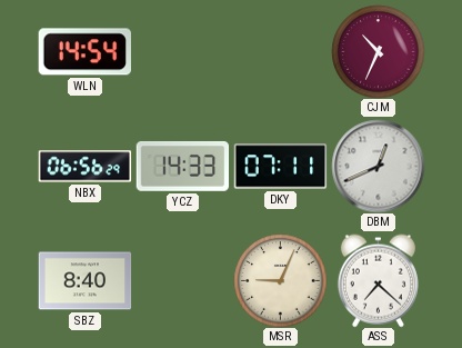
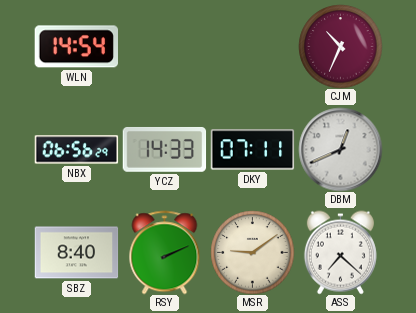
RSY: none -> 2:11 (165, 252)
MSR: 9:04 -> 9:09 (252, 252)
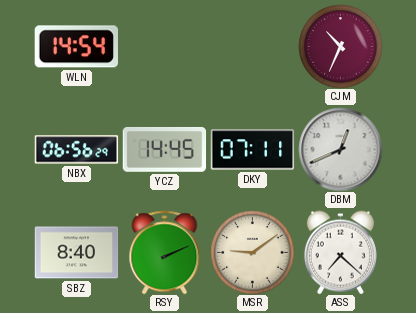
YCZ: 14:33 -> 14:45 (164, 149)
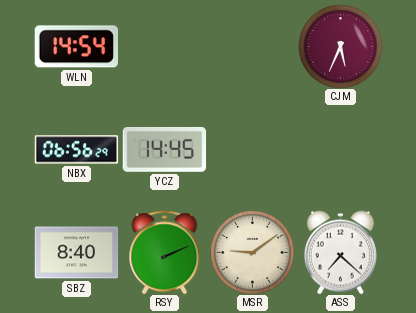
CJM: 10:34 -> 5:34 (340, 46)
DKY: 07:11 -> none (252, 150)
DBM: 12:41 -> none (340, 149)
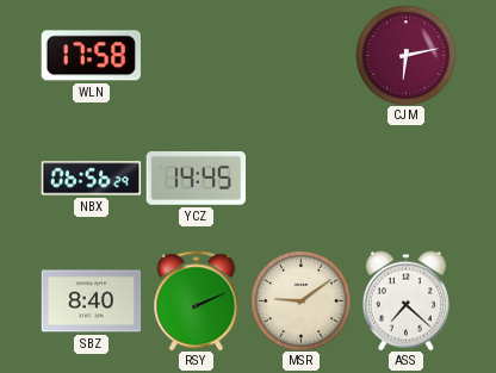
WLN: 14:54 -> 17:58 (91, 56)
CJM: 5:34 -> 6:13 (405, 55)
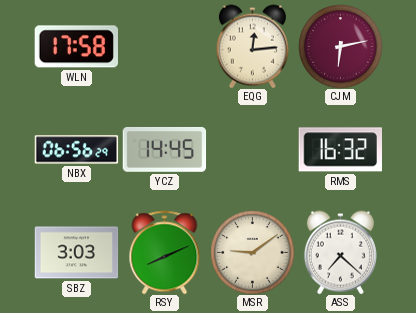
EQG: none -> 12:14 (252, 46)
RMS: none -> 16:32 (340, 150)
SBZ: 8:40 -> 3:03 (76, 253)
RSY: 2:11 -> 8:11 (165, 252)
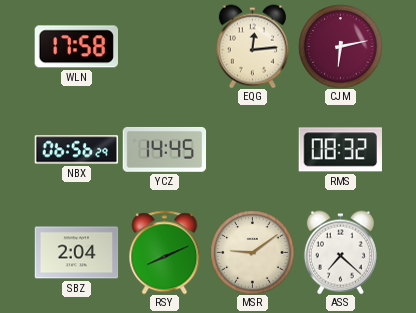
RMS: 16:32 -> 08:32 (340, 150)
SBZ: 3:03 -> 2:04 (76, 253)
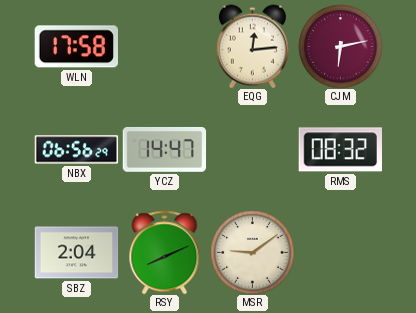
YCZ: 14:45 -> 14:47 (164, 149)
ASS: 7:22 -> none (340, 252)
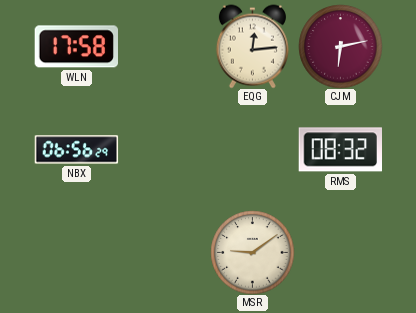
YCZ: 14:47 -> none (164, 149)
SBZ: 2:04 -> none (76, 253)
RSY: 8:11 -> none (165, 252)
